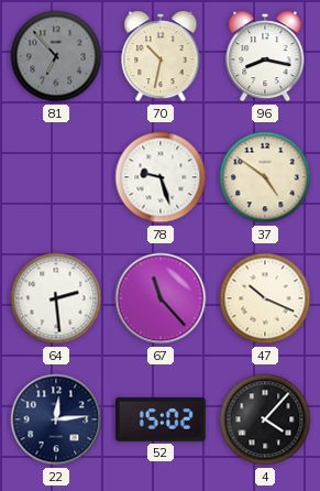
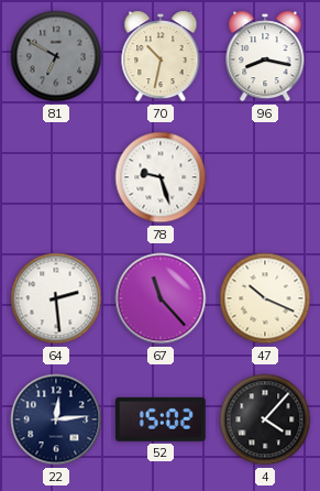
81: 6:53 -> 6:50 (56, 56)
37: 4:51 -> none (265, 177)
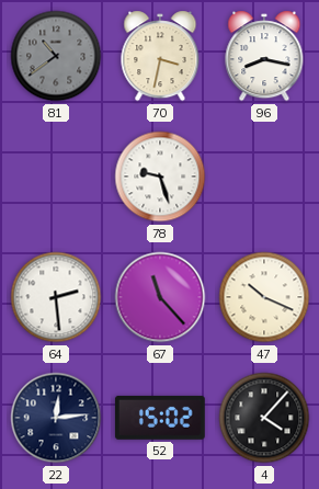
81: 6:50 -> 10:39 (56, 56)
70: 10:32 -> 3:32 (160, 56)
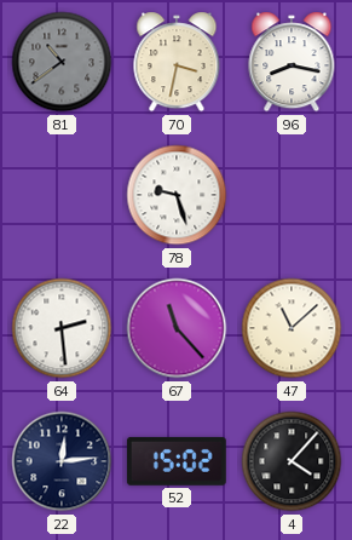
47: 10:19 -> 11:08 (292, 328)
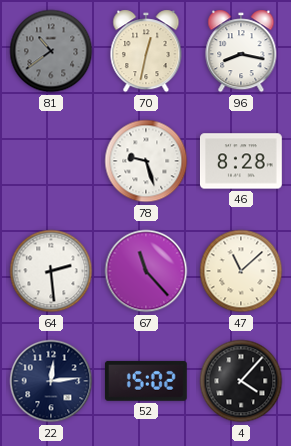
70: 3:32 -> 12:32 (146, 51)
46: none -> 8:28 (241, 161)
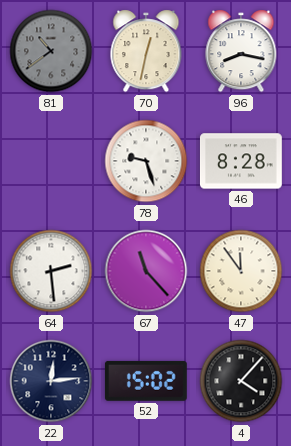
47: 11:08 -> 11:54 (241, 271)
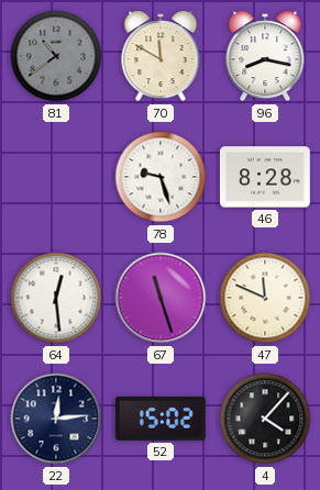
70: 12:32 -> 11:50 (161, 56)
64: 2:29 -> 12:29 (56, 298)
67: 11:23 -> 11:27 (161, 298)
47: 11:54 -> 11:49 (265, 298)
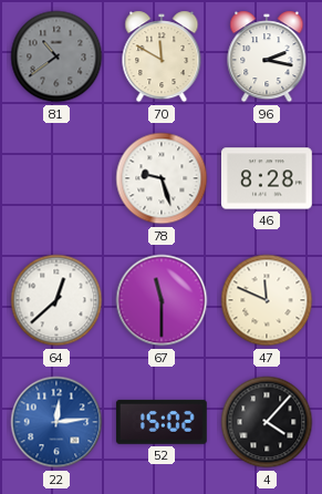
96: 8:17 -> 2:17 (267, 56)
64: 12:29 -> 12:38 (56, 300)
67: 11:27 -> 11:30 (162, 300)
22 dial: navy -> blue (56, 422)
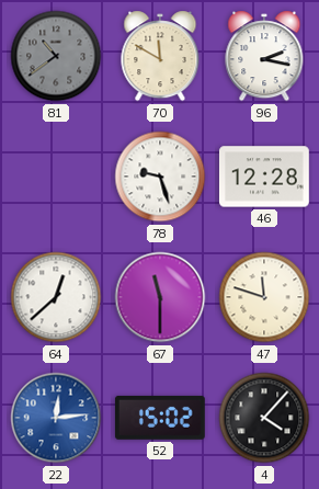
46: 8:28 -> 12:28 (264, 177)
47: 11:49 -> 11:48 (264, 297)
